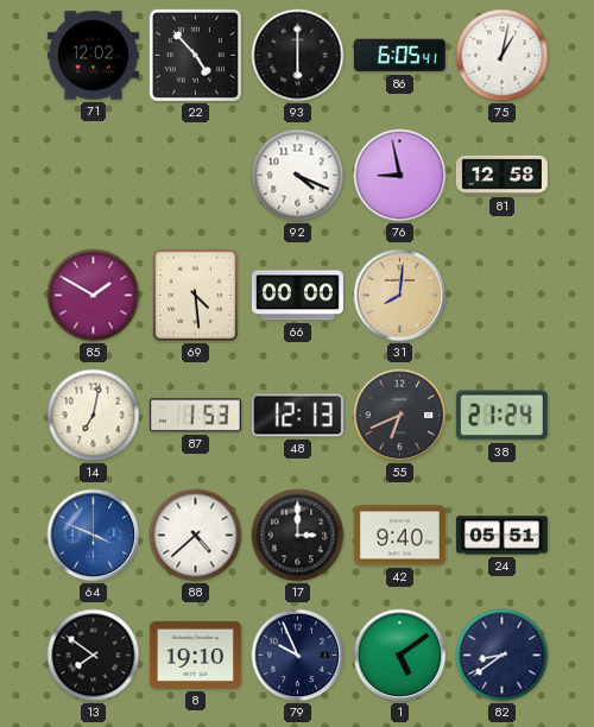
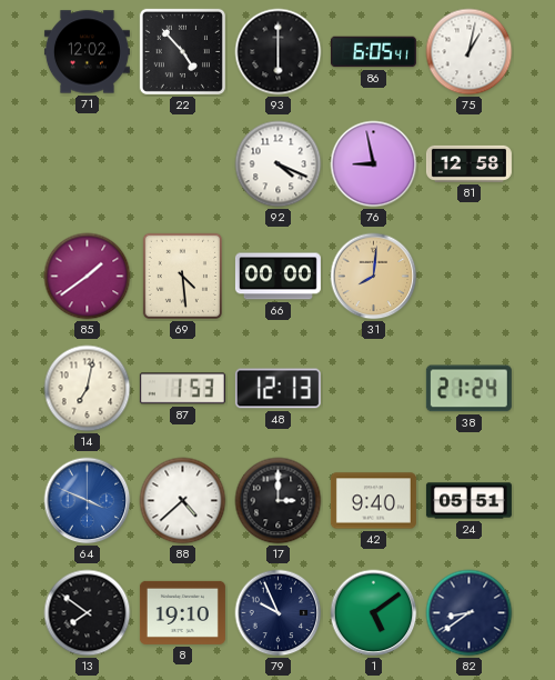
85: 1:50 -> 1:39 (88, 277)
55: 6:41 -> none (400, 416)
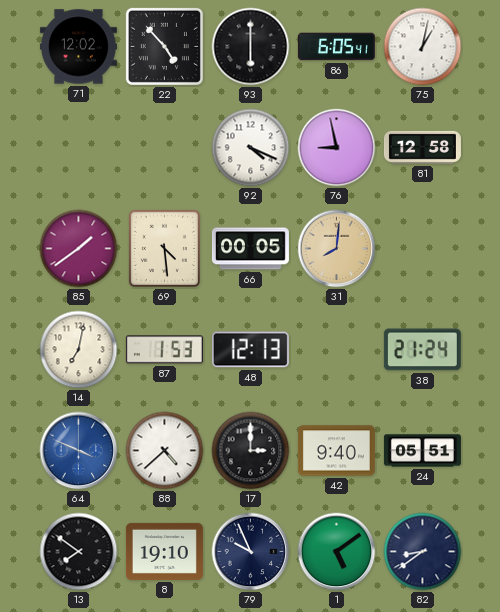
66: 00:00 -> 00:05 (250, 249)
